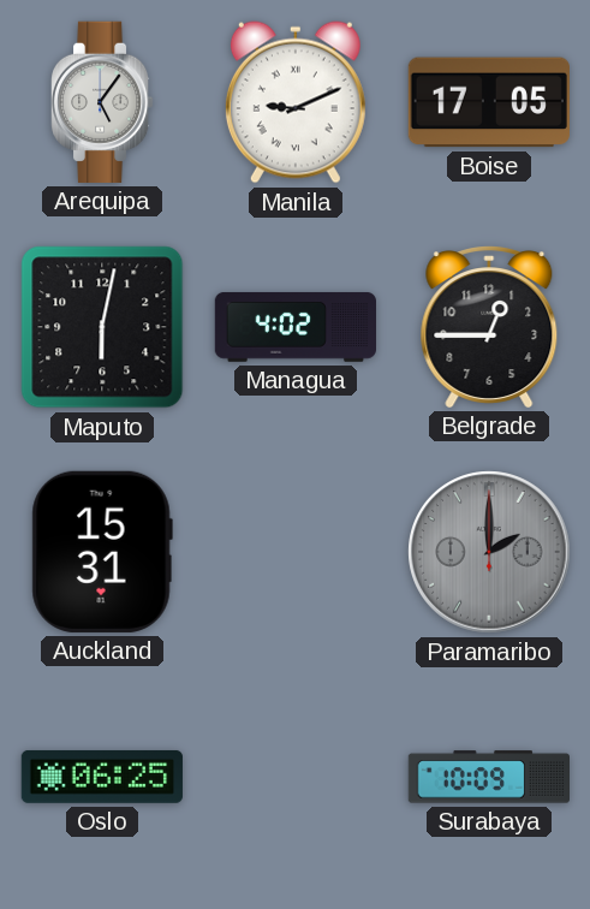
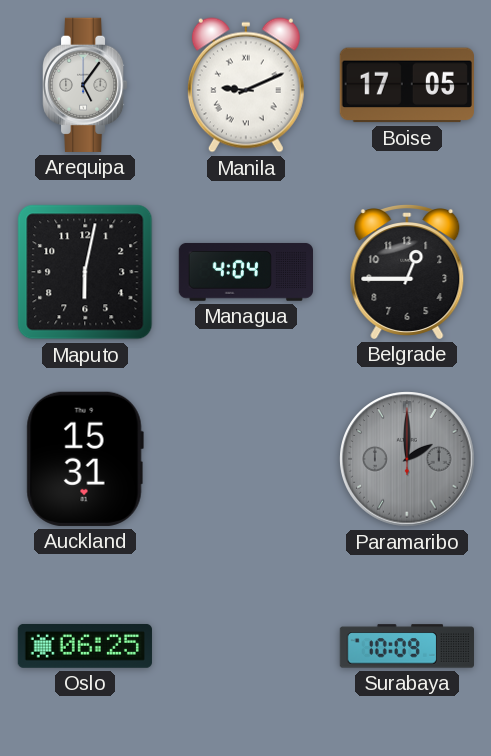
Managua: 4:02 -> 4:04 (245, 272)
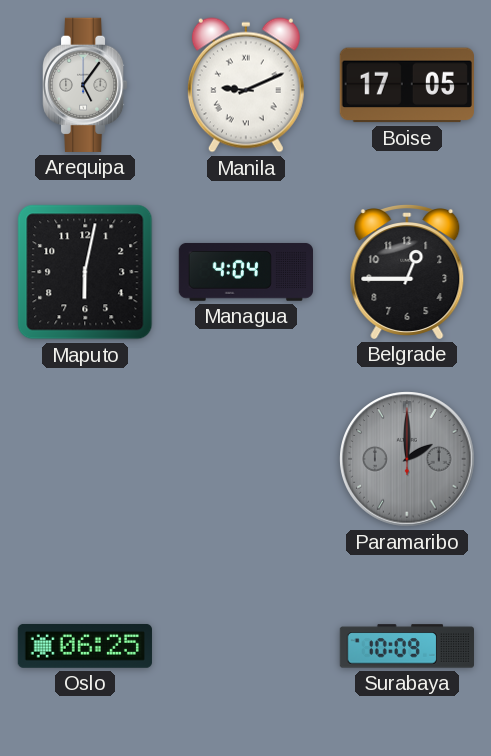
Auckland: 15:31 -> none (85, 459)
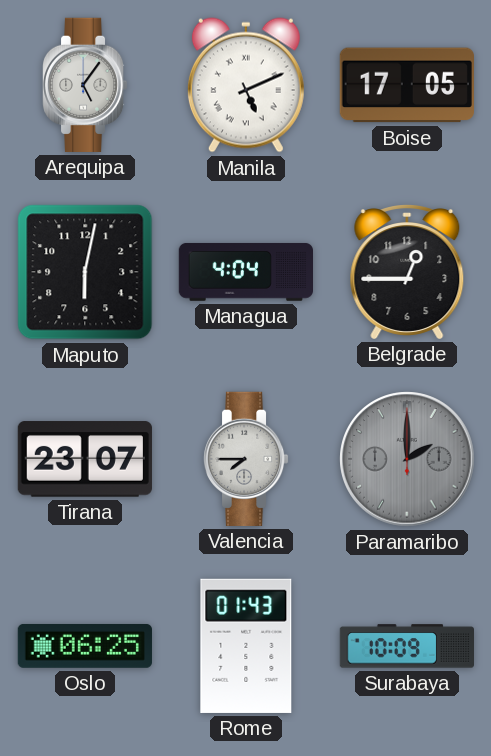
Manila: 9:11 -> 5:11 (246, 85)
Tirana: none -> 23:07 (85, 459)
Valencia: none -> 7:45 (246, 459)
Rome: none -> 01:43 (246, 646)
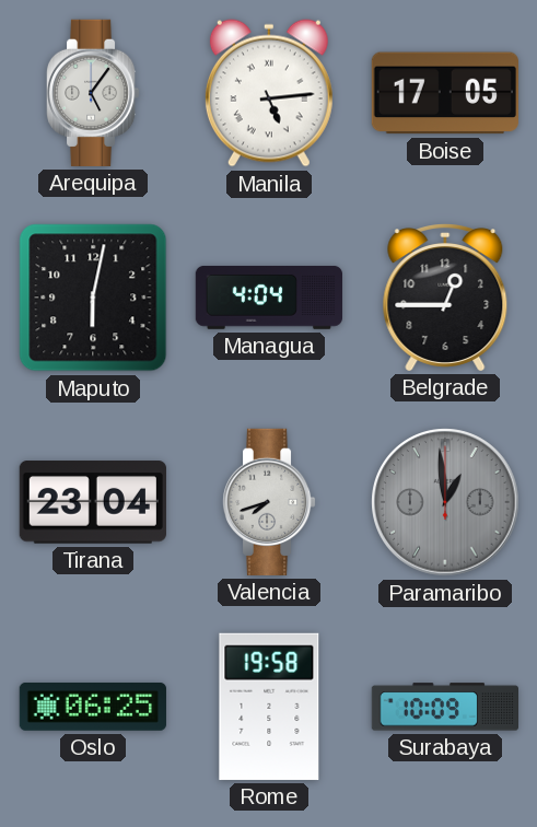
Manila: 5:11 -> 5:14 (269, 93)
Tirana: 23:07 -> 23:04 (93, 502)
Valencia: 7:45 -> 7:42 (269, 502)
Paramaribo: 2:00 -> 12:59 (445, 502)
Rome: 01:43 -> 19:58 (269, 707)
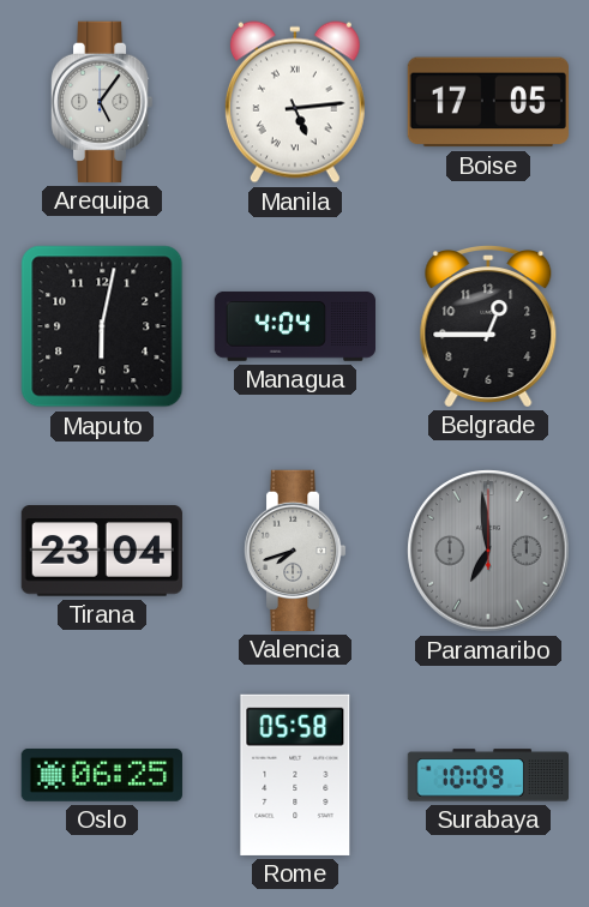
Paramaribo: 12:59 -> 6:59 (488, 551)
Rome: 19:58 -> 05:58 (295, 775)
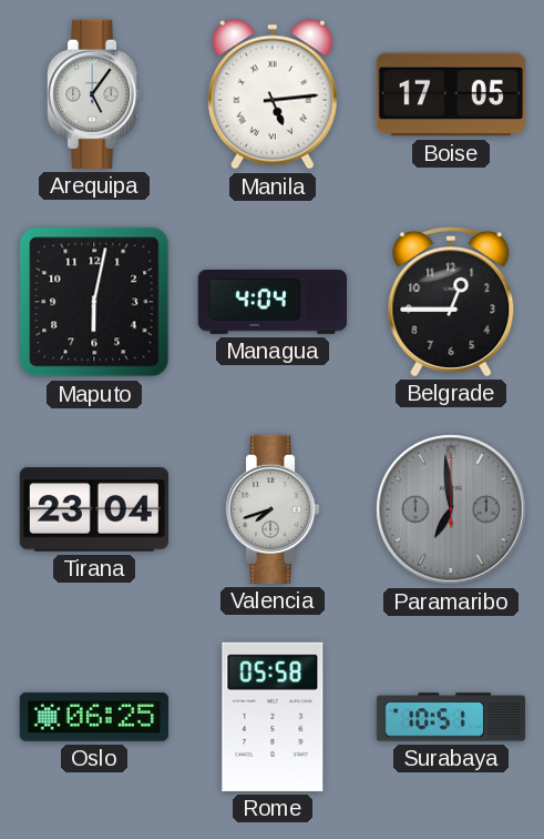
Surabaya: 10:09 -> 10:51 (450, 717)
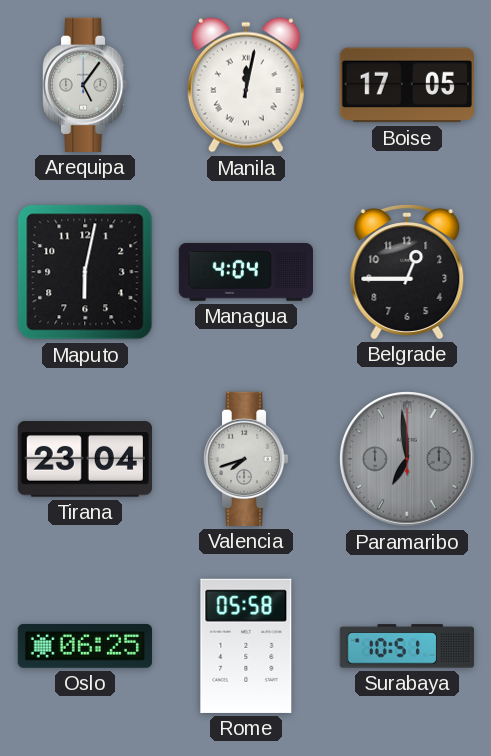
Manila: 5:14 -> 12:02 (246, 85)
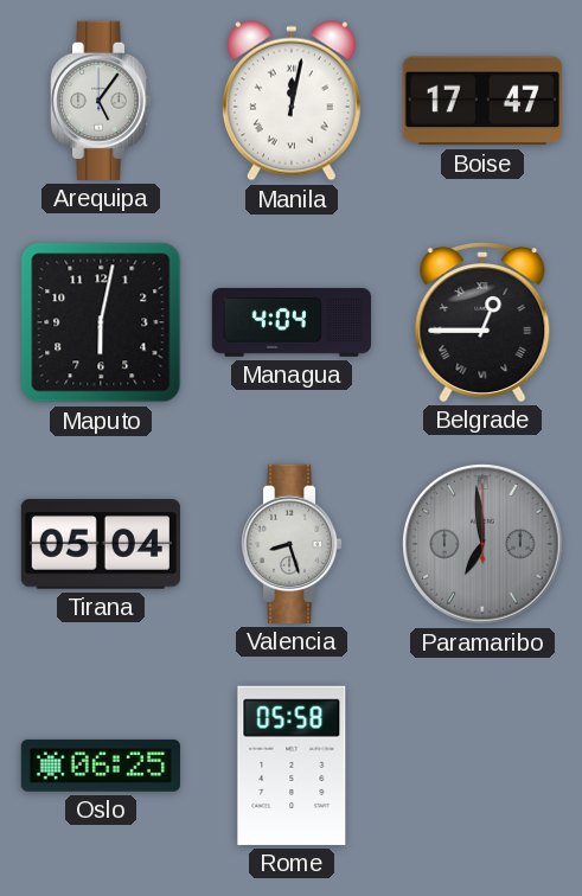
Boise: 17:05 -> 17:47 (482, 101)
Belgrade numerals: Arabic -> Roman (482, 322)
Tirana: 23:04 -> 05:04 (101, 544)
Valencia: 7:42 -> 8:27 (292, 544)
Surabaya: 10:51 -> none (406, 646)
